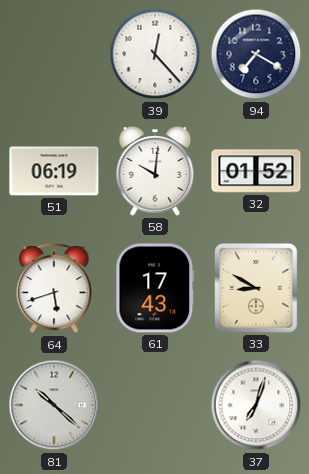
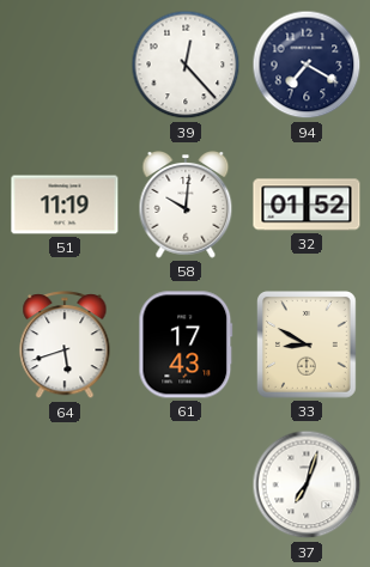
51: 06:19 -> 11:19 (65, 205)
81: 10:22 -> none (54, 405)
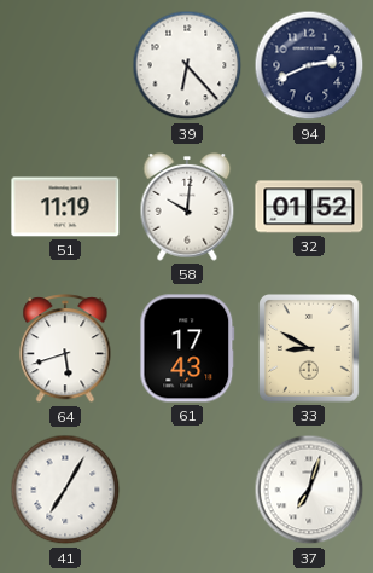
39: 12:23 -> 6:23 (187, 65)
94: 7:20 -> 2:41 (309, 65)
41: none -> 7:05 (65, 490)
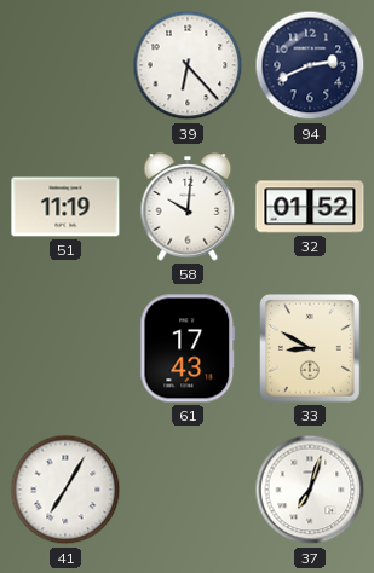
64: 5:42 -> none (65, 349)
